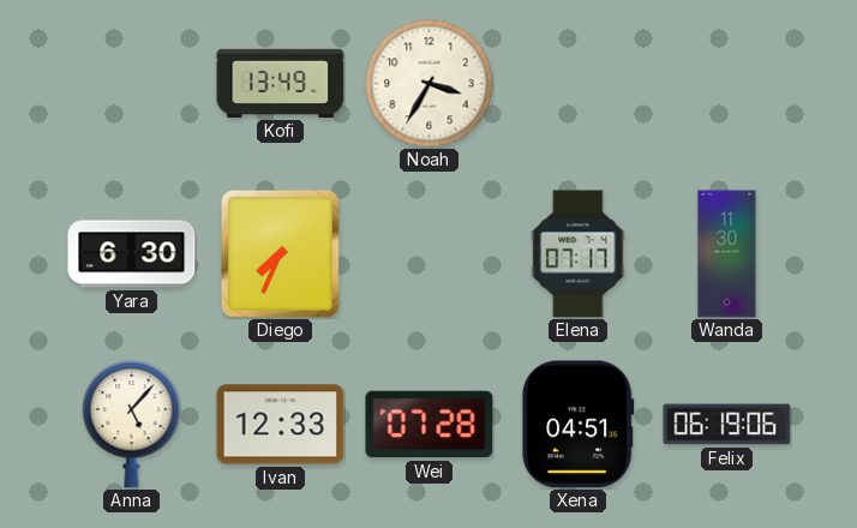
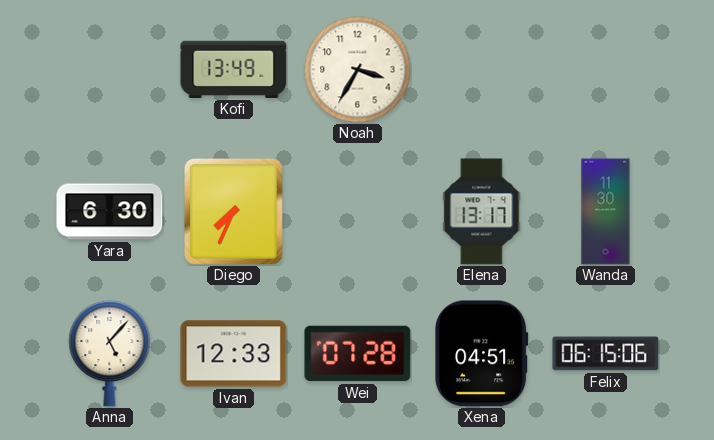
Elena: 07:17 -> 13:17 (482, 212)
Felix: 06:19 -> 06:15 (606, 354)
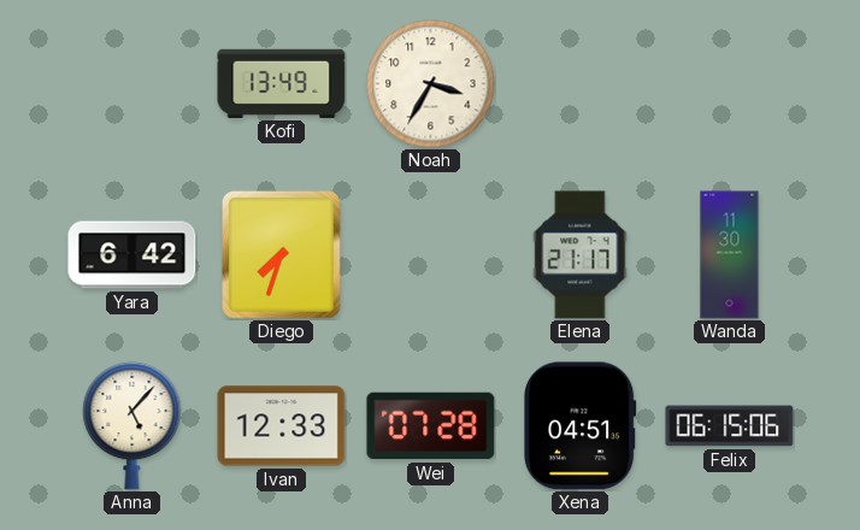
Yara: 6:30 -> 6:42 (132, 255)
Diego: 7:34 -> 7:33 (281, 254)
Elena: 13:17 -> 21:17 (581, 255)
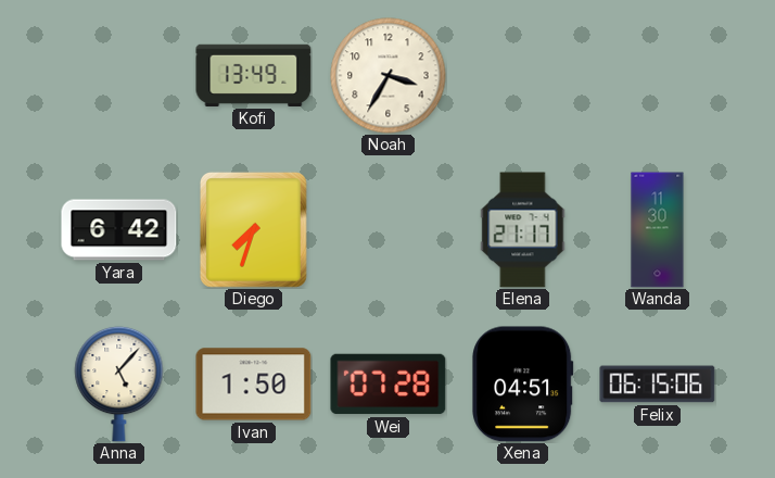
Ivan: 12:33 -> 1:50 (254, 385)
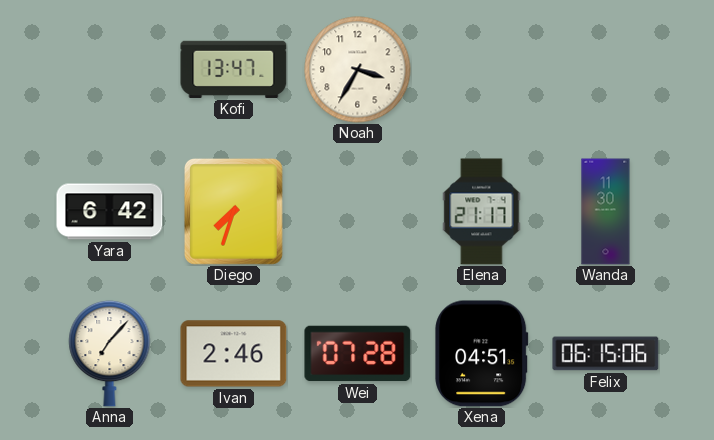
Kofi: 13:49 -> 13:47 (234, 69)
Anna: 5:07 -> 7:07 (110, 353)
Ivan: 1:50 -> 2:46 (234, 354)
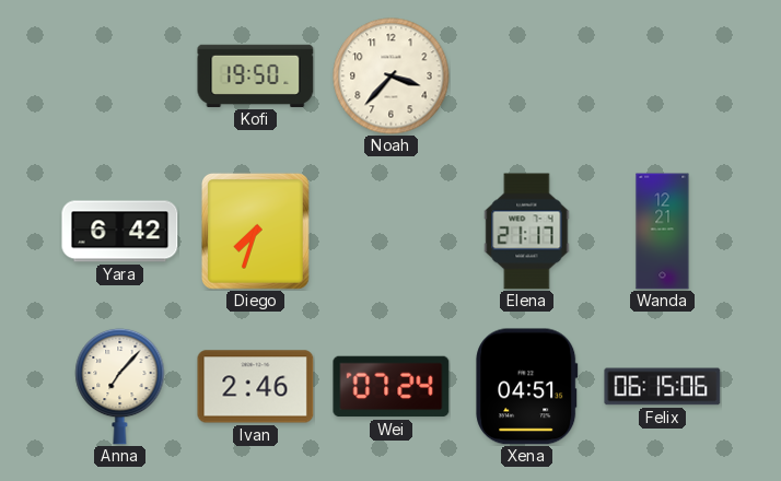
Kofi: 13:47 -> 19:50 (256, 75)
Noah: 3:35 -> 3:37 (392, 77)
Wanda: 11:30 -> 12:21 (663, 232)
Wei: 07:28 -> 07:24 (392, 387)
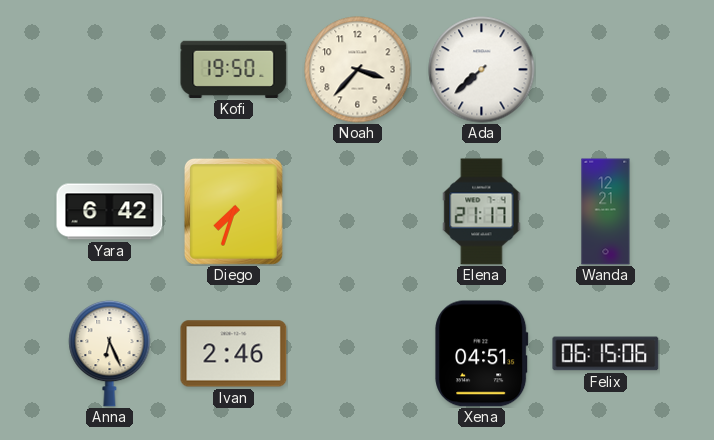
Ada: none -> 7:38 (482, 70)
Anna: 7:07 -> 6:26 (110, 353)
Wei: 07:24 -> none (392, 387)
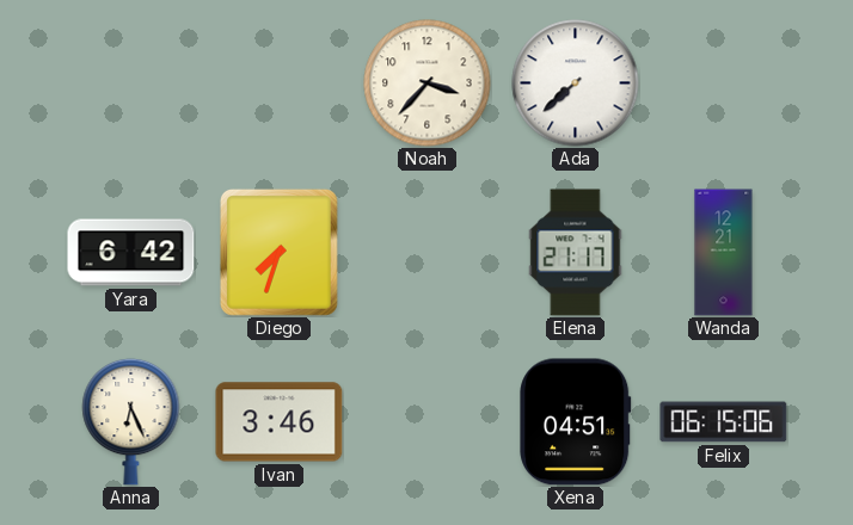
Kofi: 19:50 -> none (234, 69)
Ivan: 2:46 -> 3:46 (280, 422)
